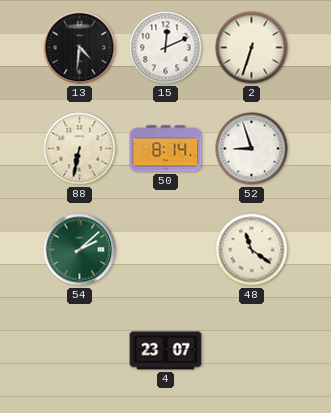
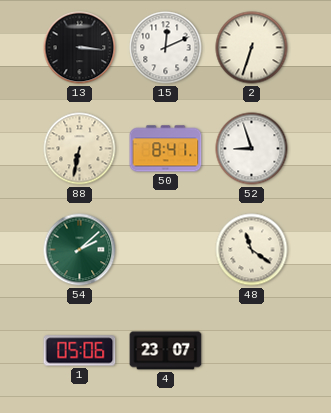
13: 4:31 -> 3:16 (80, 48)
50: 8:14 -> 8:41 (166, 149)
1: none -> 05:06 (80, 351)
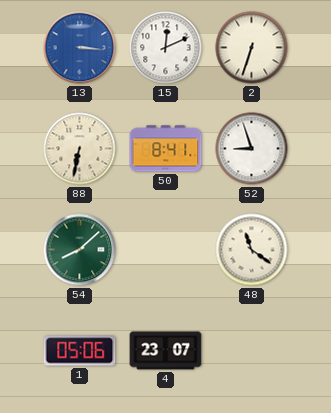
13 dial: black -> blue (80, 48)
54: 2:08 -> 8:08 (80, 250)
